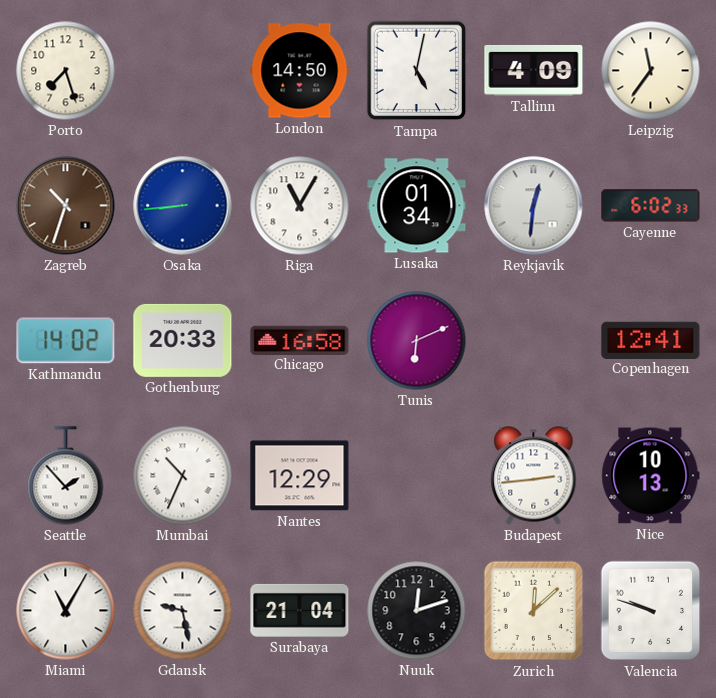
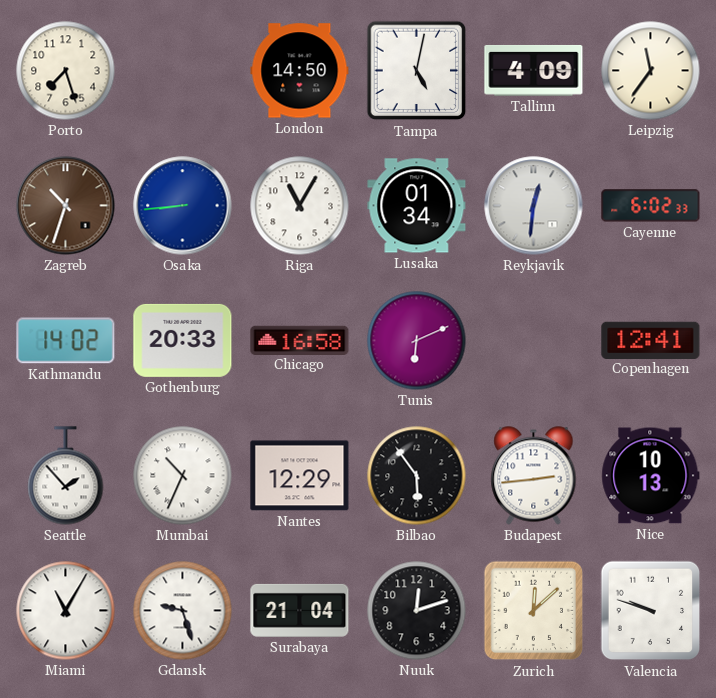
Bilbao: none -> 5:54 (417, 476)
Gdansk: 9:28 -> 9:27 (183, 611)
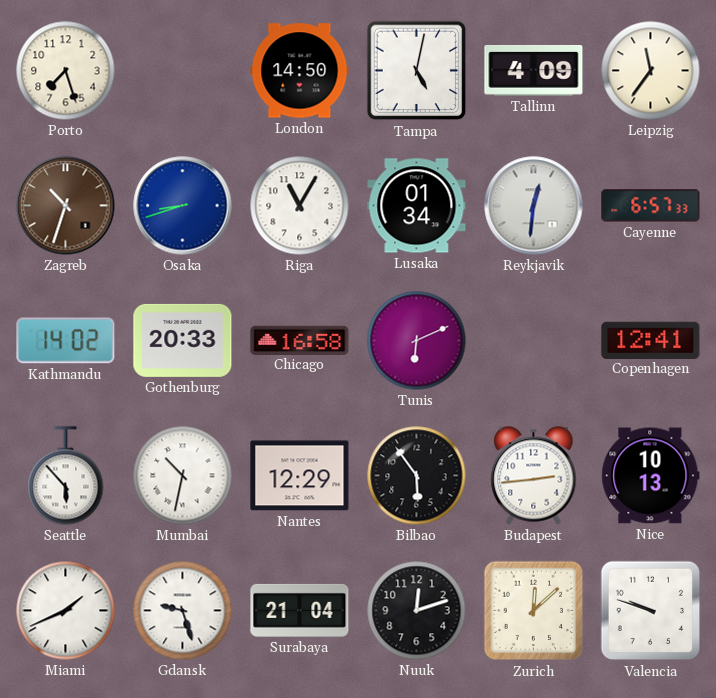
Osaka: 8:44 -> 8:42 (183, 206)
Cayenne: 6:02 -> 6:57 (651, 206)
Seattle: 1:53 -> 5:53 (66, 476)
Mumbai: 10:34 -> 10:32 (183, 476)
Miami: 11:05 -> 1:41 (66, 611)
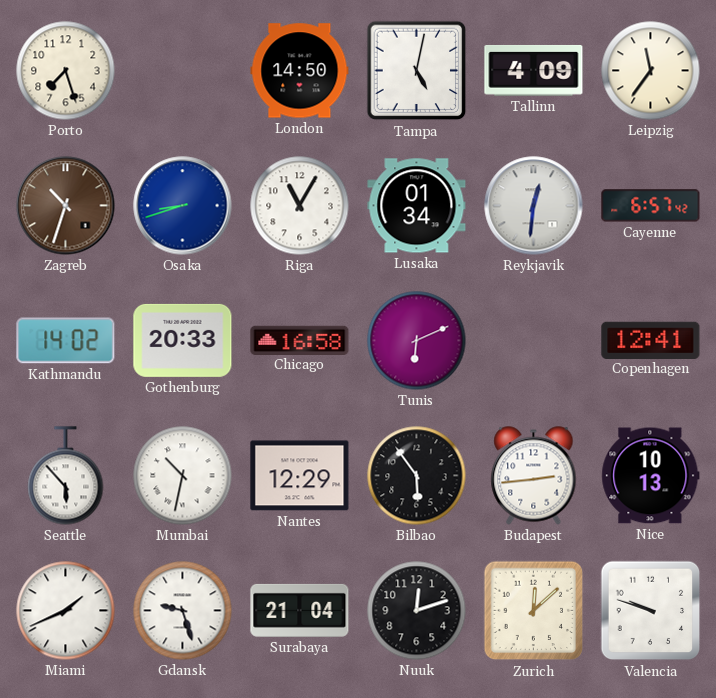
Cayenne: 6:57:33 -> 6:57:42 (651, 206)
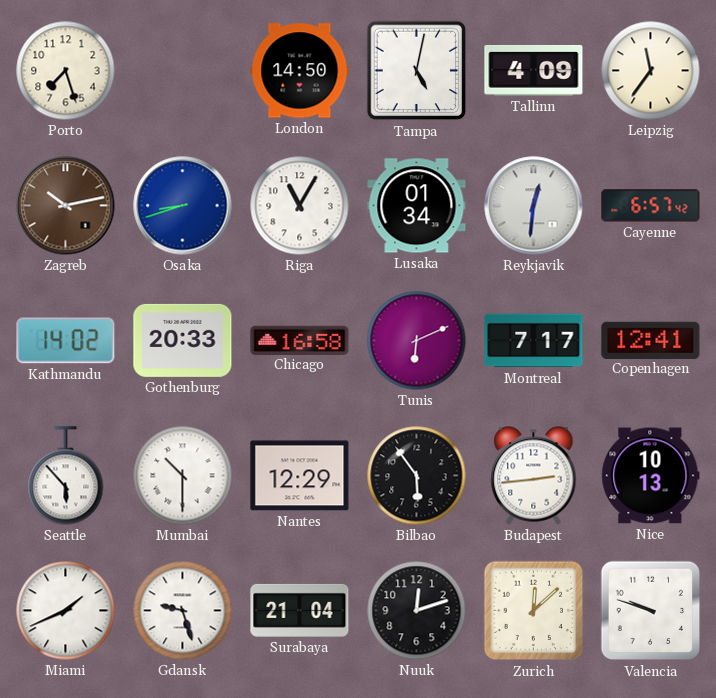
Zagreb: 10:33 -> 10:13 (66, 206)
Montreal: none -> 7:17 (534, 341)
Mumbai: 10:32 -> 10:30 (183, 476)
